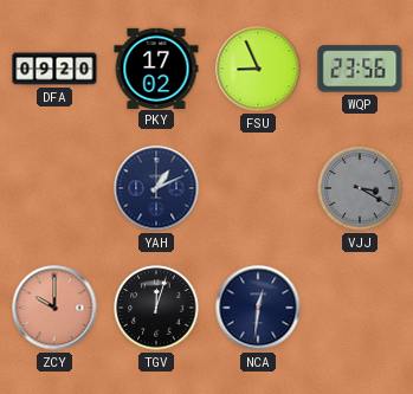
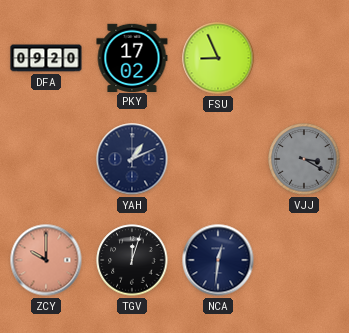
WQP: 23:56 -> none (360, 69)
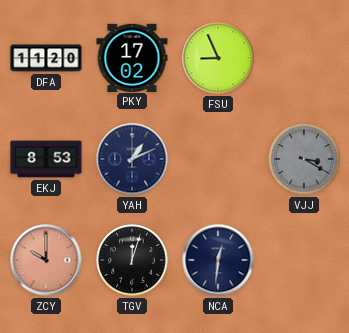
DFA: 09:20 -> 11:20 (46, 58)
EKJ: none -> 8:53 (46, 159)
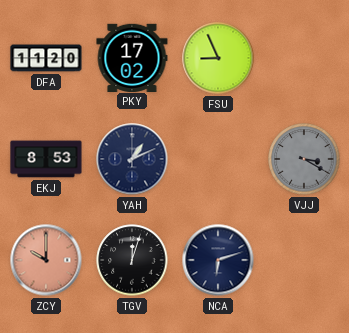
NCA: 12:31 -> 6:12 (218, 260)
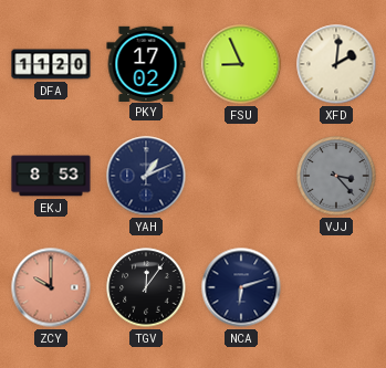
XFD: none -> 2:01 (336, 64)
VJJ: 3:20 -> 3:23 (336, 176)
TGV: 12:03 -> 12:06 (146, 287)
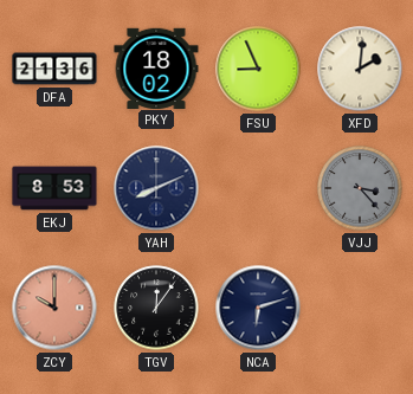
DFA: 11:20 -> 21:36 (54, 69)
PKY: 17:02 -> 18:02 (156, 67)
YAH: 1:11 -> 8:11 (156, 188)
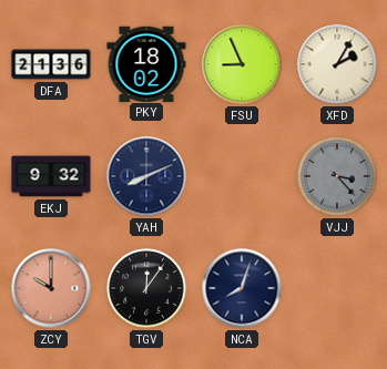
XFD: 2:01 -> 2:05 (337, 64)
EKJ: 8:53 -> 9:32 (51, 176)
NCA: 6:12 -> 8:03 (242, 288)
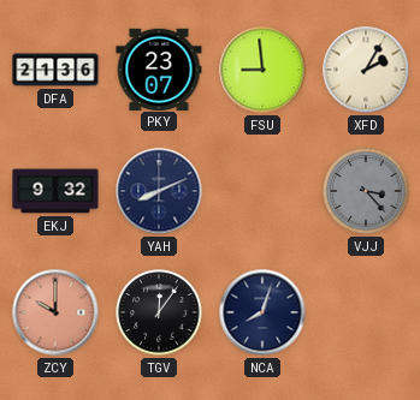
PKY: 18:02 -> 23:07 (159, 68)
FSU: 8:56 -> 8:59 (262, 70)
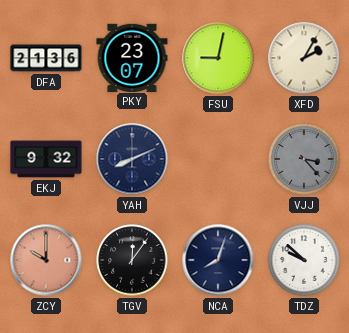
FSU: 8:59 -> 9:02 (218, 58)
TDZ: none -> 9:52 (304, 260)
